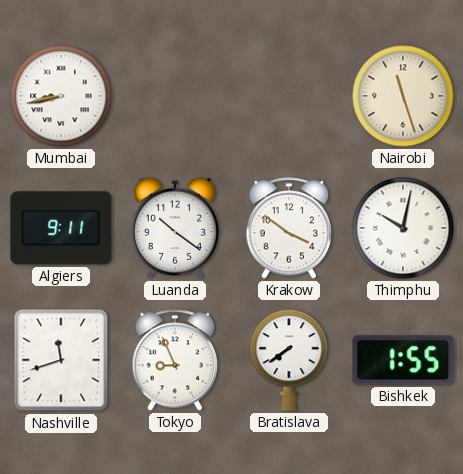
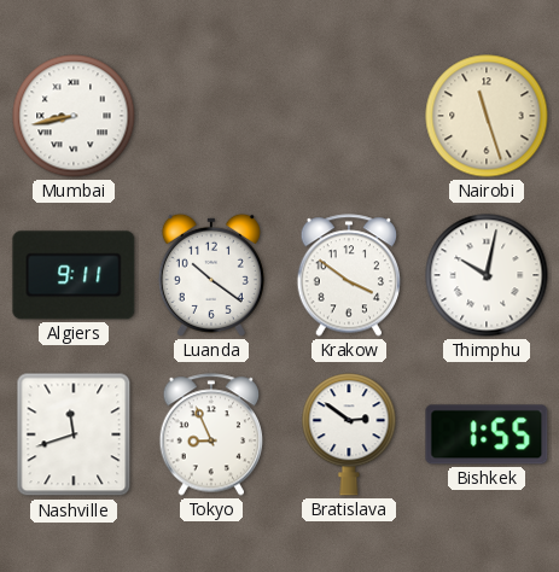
Bratislava: 7:39 -> 2:51 (349, 434)
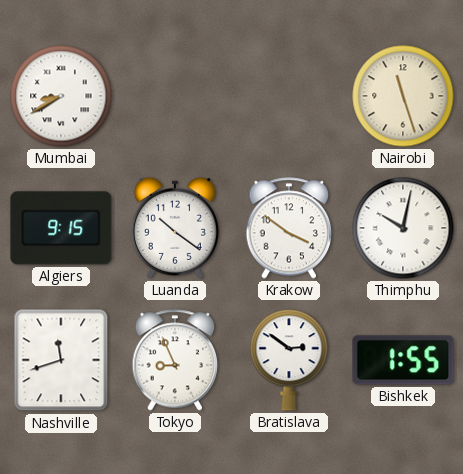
Mumbai: 8:43 -> 8:40 (61, 96)
Algiers: 9:11 -> 9:15 (61, 228)
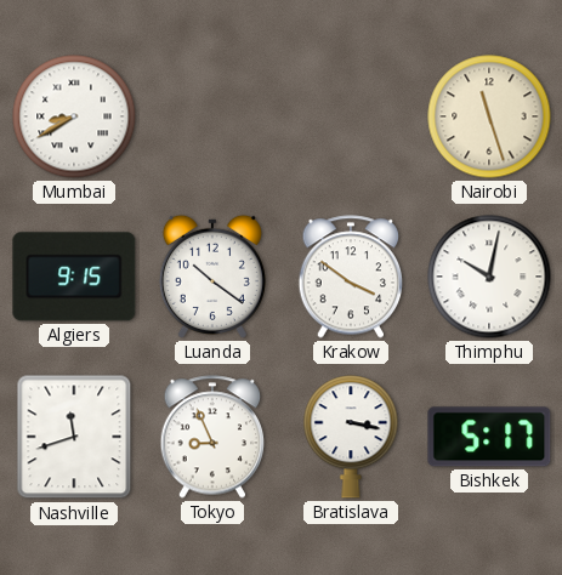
Bratislava: 2:51 -> 3:17 (351, 437)
Bishkek: 1:55 -> 5:17 (489, 437)
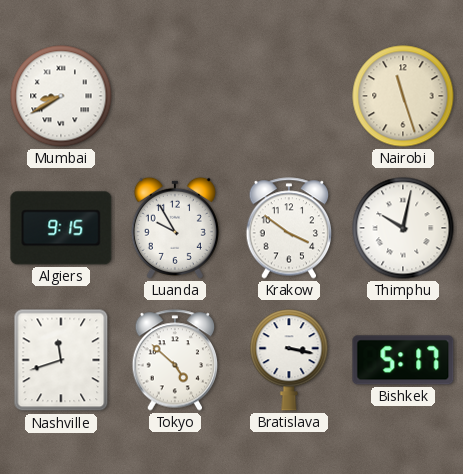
Luanda: 10:21 -> 9:55 (175, 228)
Tokyo: 8:56 -> 4:52 (175, 360)
